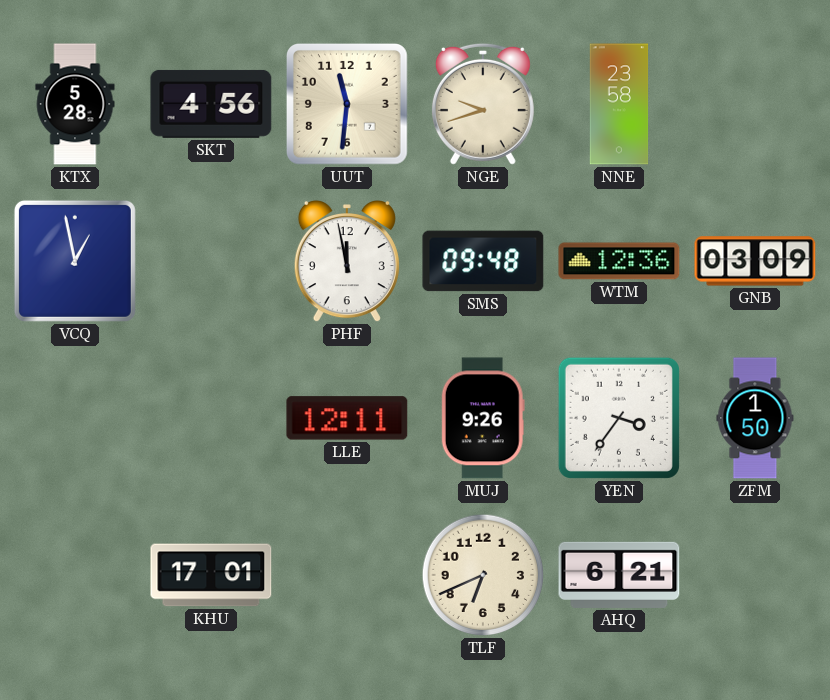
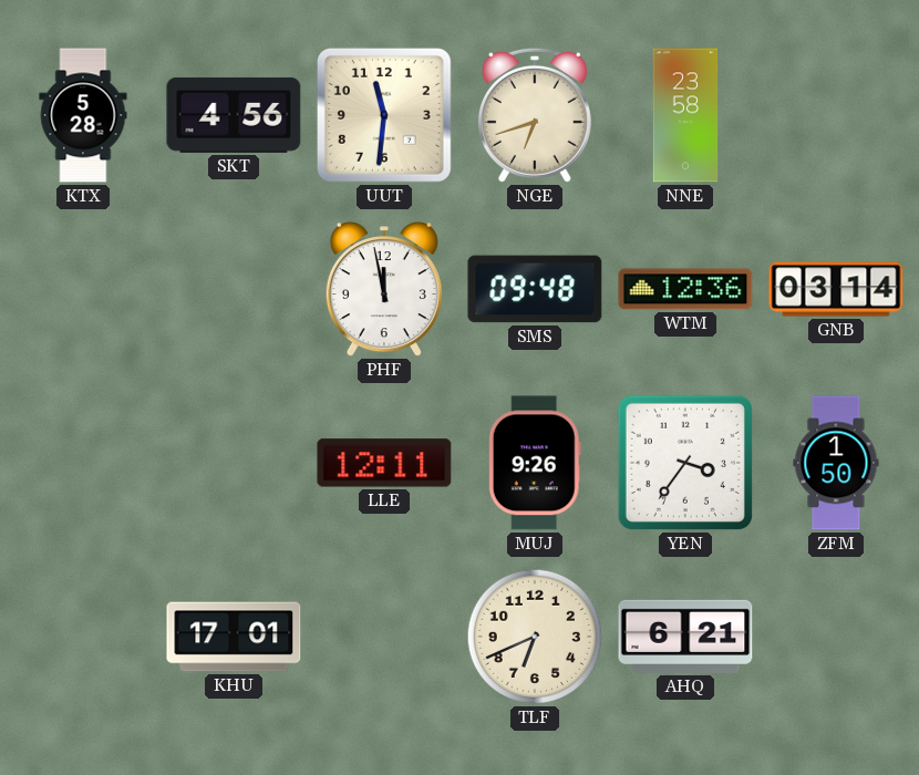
NGE: 9:42 -> 6:42 (535, 115)
VCQ: 12:58 -> none (75, 261)
GNB: 03:09 -> 03:14 (836, 289)
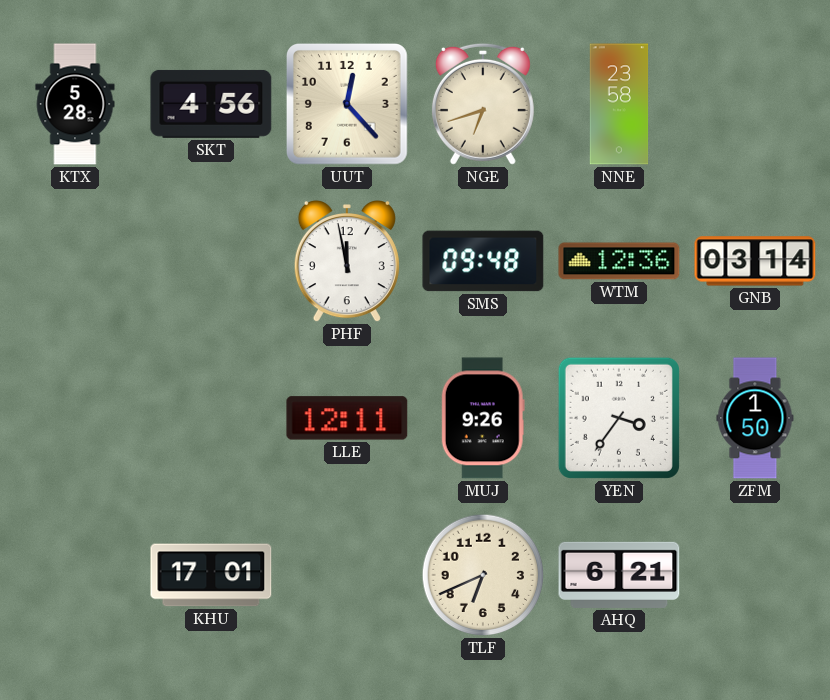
UUT: 11:31 -> 12:23 (347, 104)
